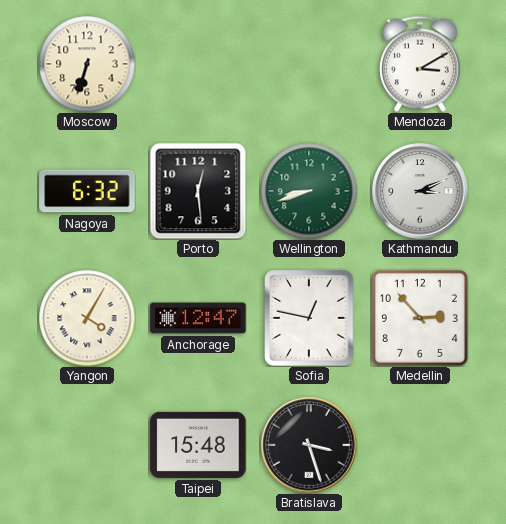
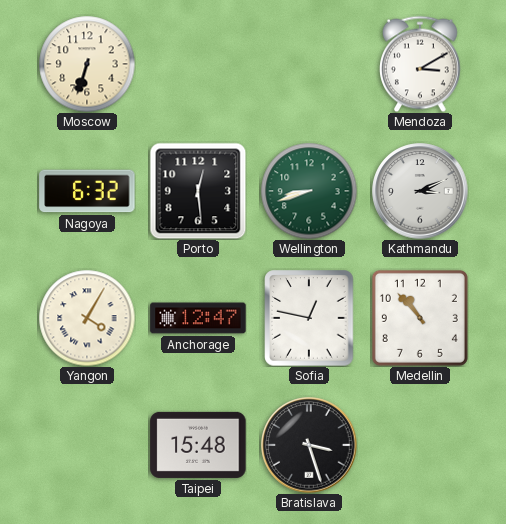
Medellin: 2:53 -> 10:53 (420, 318)
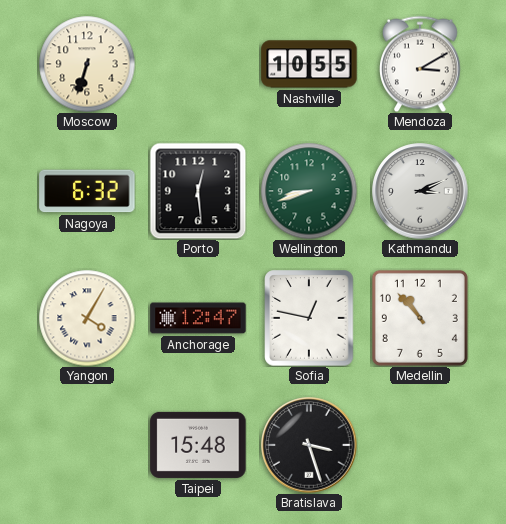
Nashville: none -> 10:55 (309, 64)
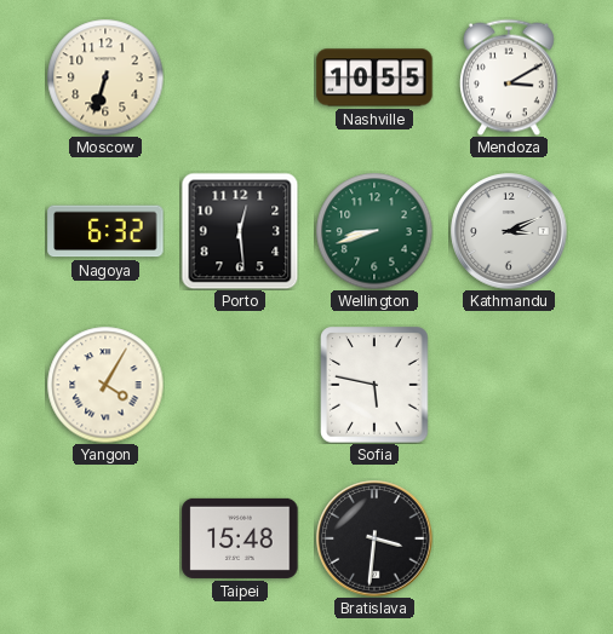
Anchorage: 12:47 -> none (198, 318)
Sofia: 12:47 -> 5:47 (374, 385)
Medellin: 10:53 -> none (420, 318)
Bratislava: 3:27 -> 3:31 (374, 538)
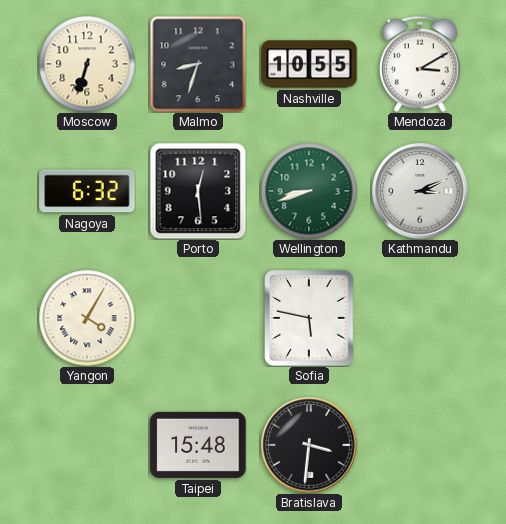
Malmo: none -> 8:33 (198, 64)
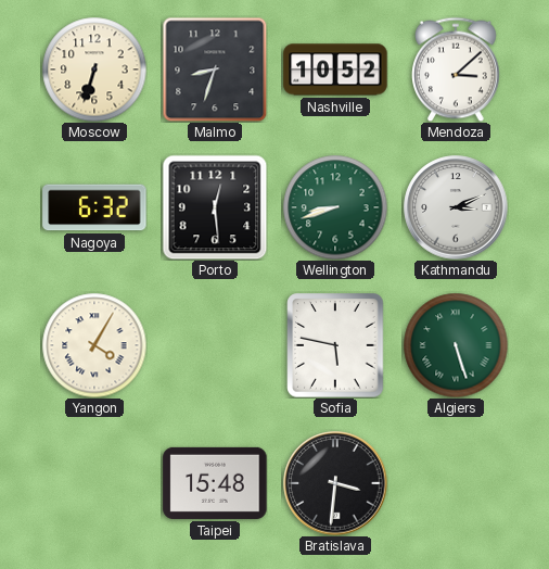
Nashville: 10:55 -> 10:52 (335, 69)
Mendoza: 3:10 -> 3:08 (457, 69)
Algiers: none -> 5:27 (456, 345)
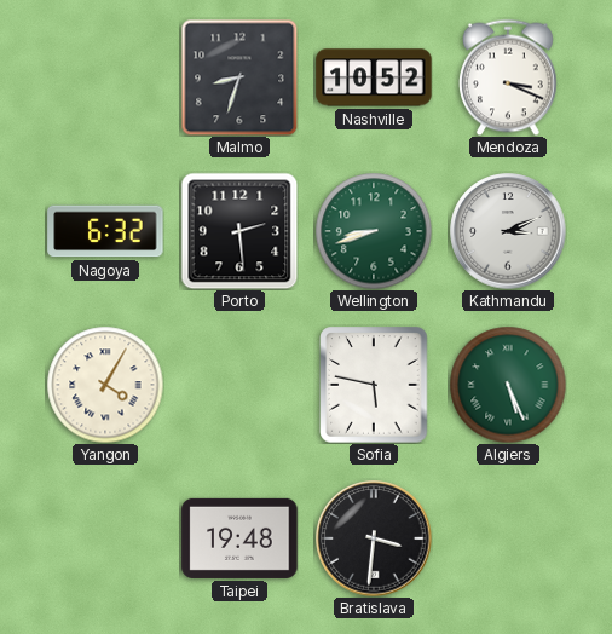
Moscow: 6:33 -> none (94, 69)
Mendoza: 3:08 -> 3:19 (509, 77)
Porto: 12:29 -> 2:29 (239, 231)
Algiers: 5:27 -> 5:26 (508, 385)
Taipei: 15:48 -> 19:48 (239, 538)
